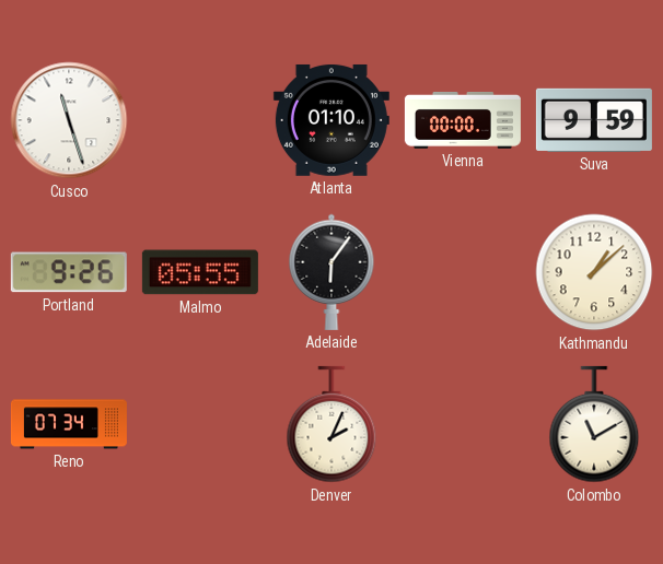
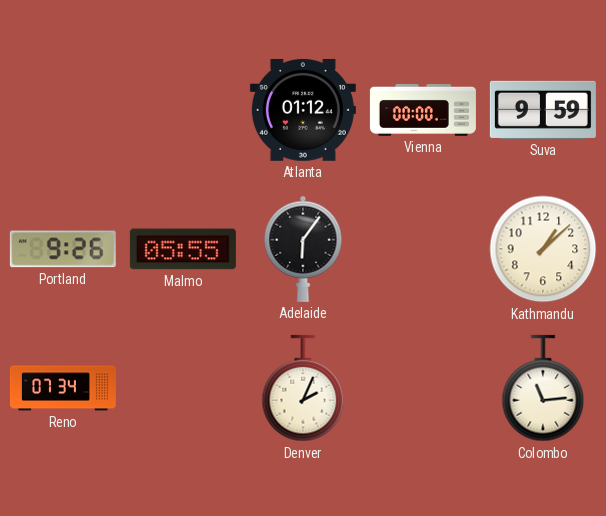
Cusco: 11:27 -> none (69, 120)
Atlanta: 01:10 -> 01:12 (303, 110)
Colombo: 11:10 -> 11:14 (543, 388)
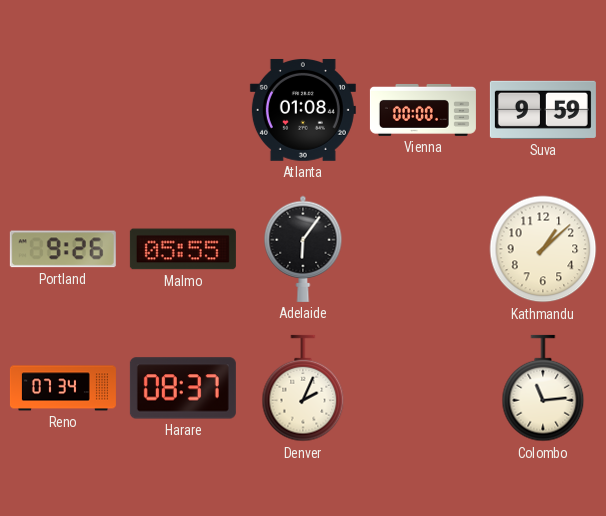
Atlanta: 01:12 -> 01:08 (303, 110)
Harare: none -> 08:37 (183, 388)
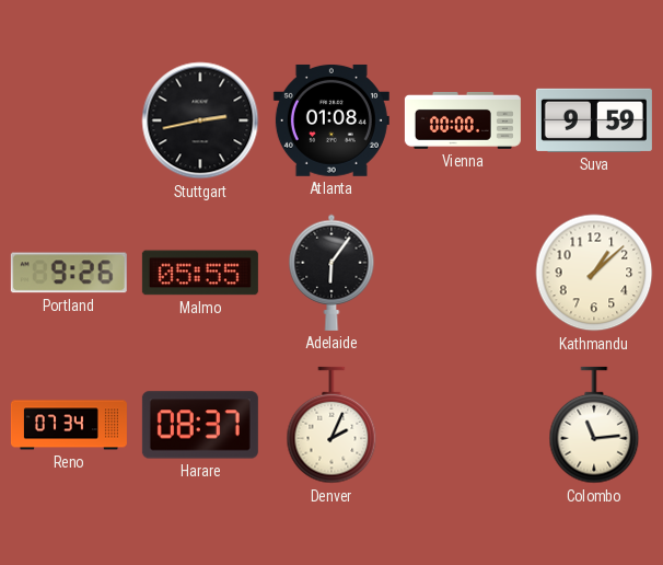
Stuttgart: none -> 2:43 (200, 120)
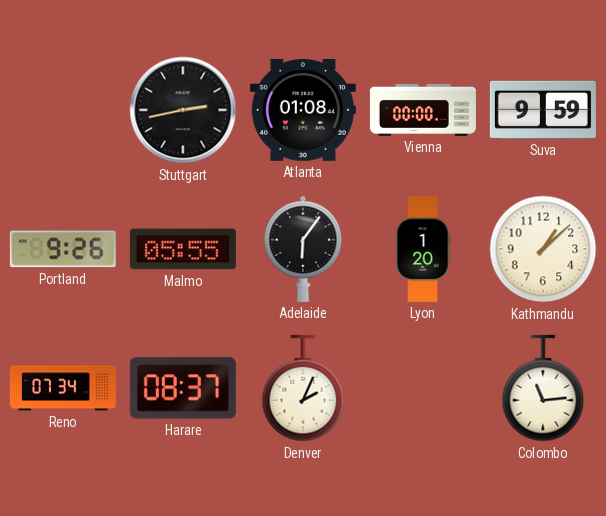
Lyon: none -> 1:20 (423, 249)
